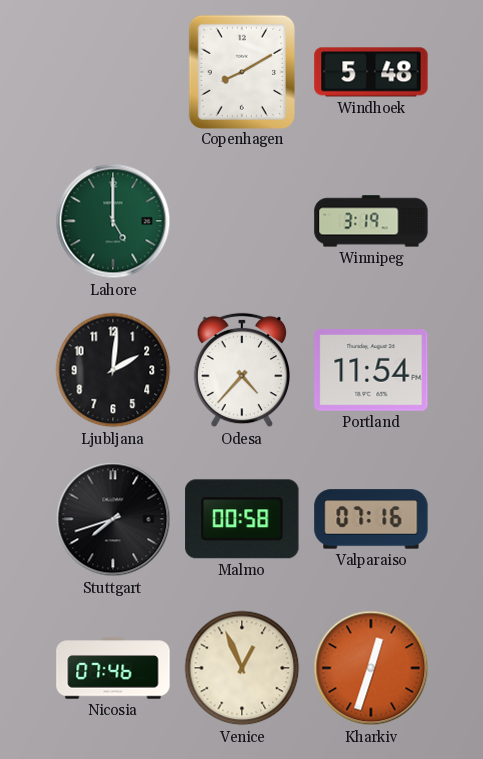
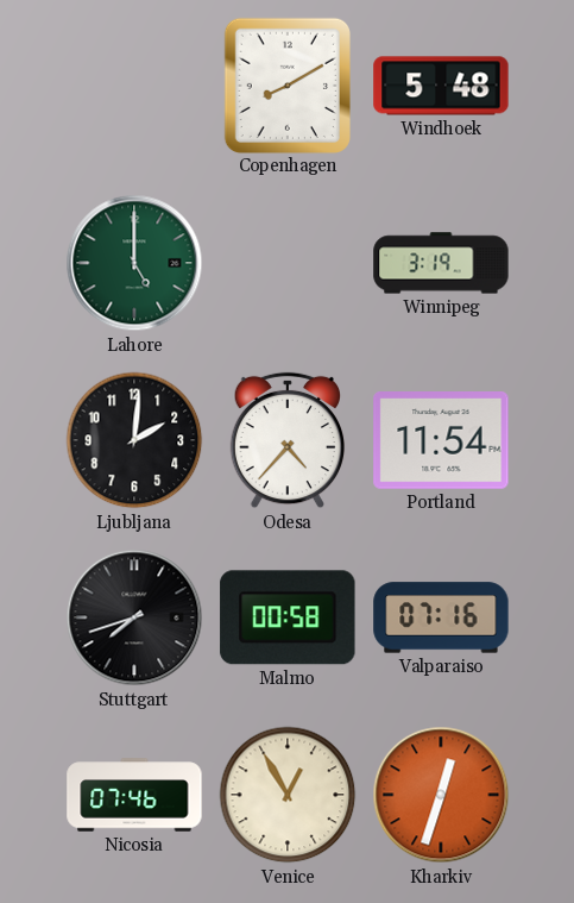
Venice: 12:56 -> 12:55 (288, 795)
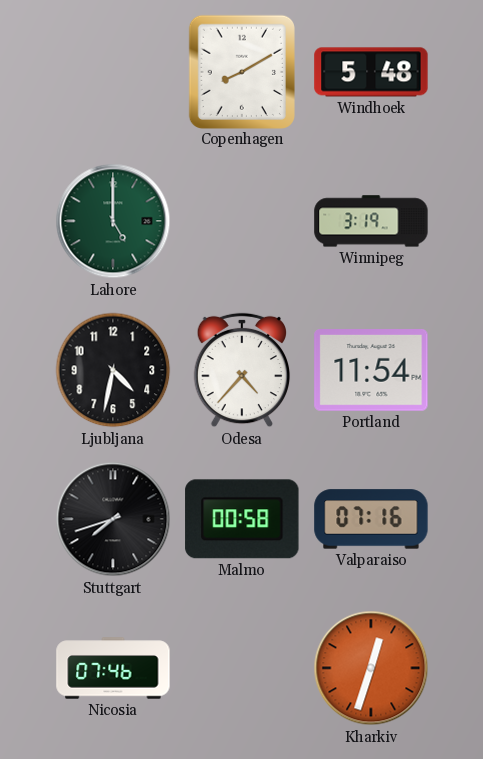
Ljubljana: 2:01 -> 4:32 (113, 370)
Venice: 12:55 -> none (288, 795)
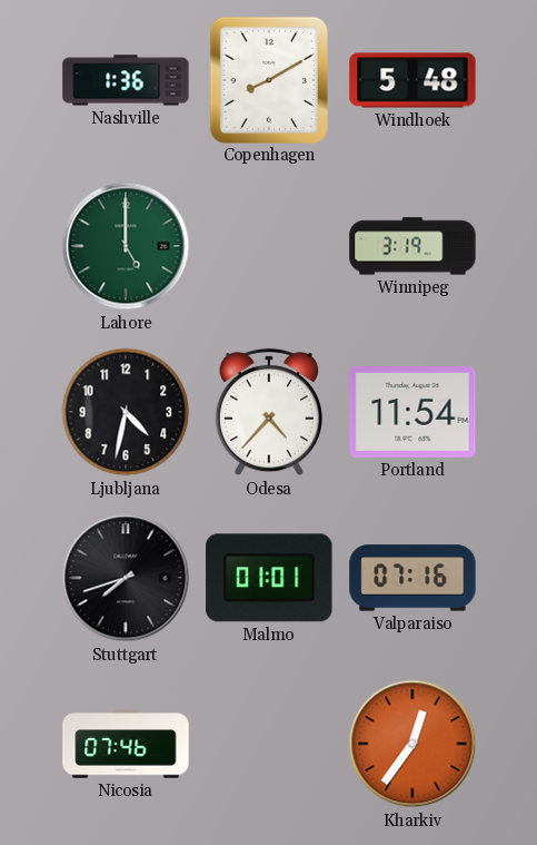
Nashville: none -> 1:36 (126, 80)
Malmo: 00:58 -> 01:01 (269, 578)
Kharkiv: 12:33 -> 12:36 (412, 744)
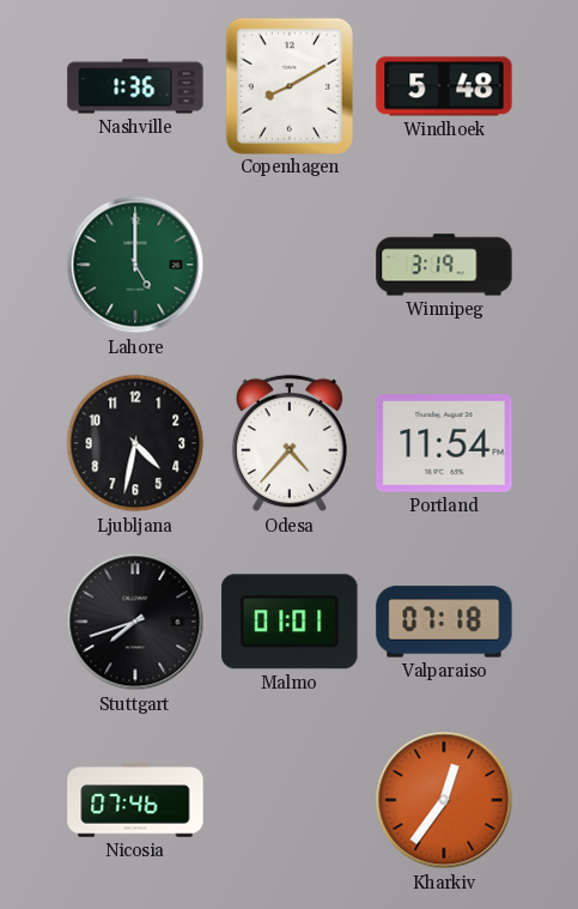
Valparaiso: 07:16 -> 07:18 (444, 622)
